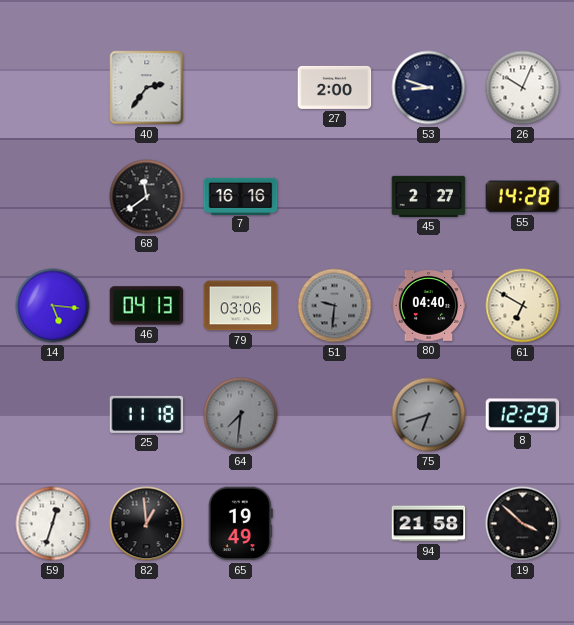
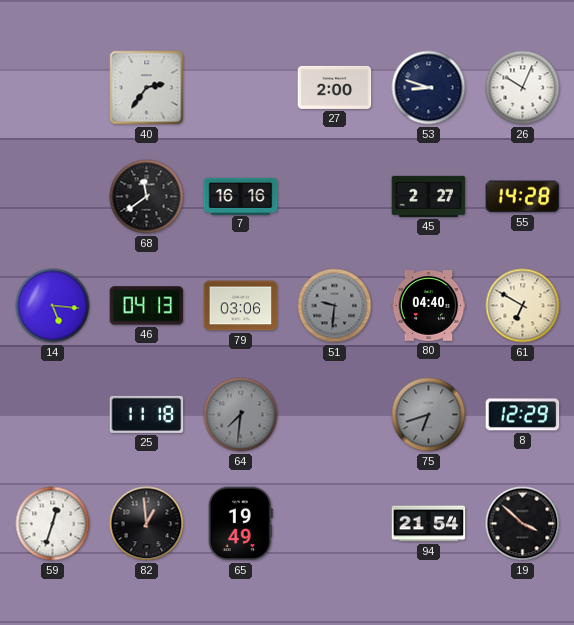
94: 21:58 -> 21:54 (429, 524)
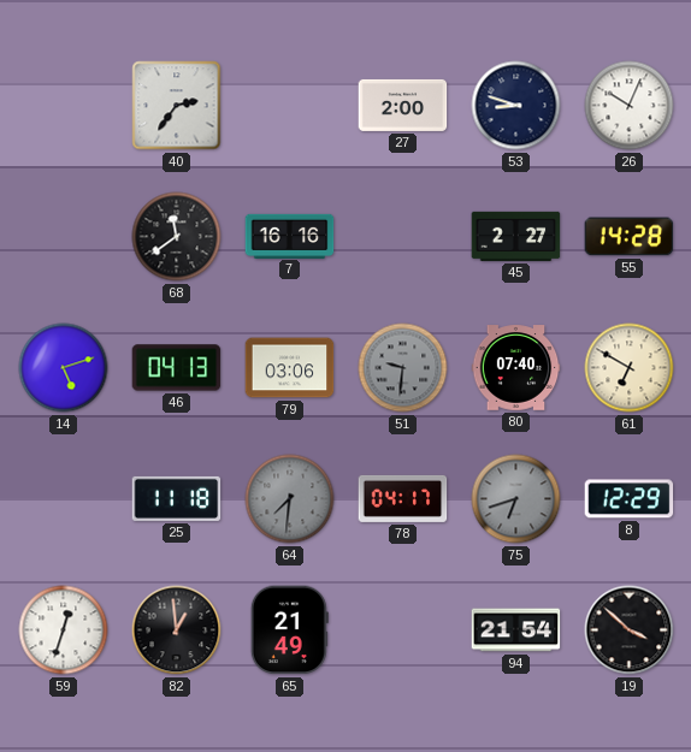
14: 5:16 -> 5:12 (64, 368)
80: 04:40 -> 07:40 (516, 368)
78: none -> 04:17 (403, 498)
65: 19:49 -> 21:49 (289, 630)
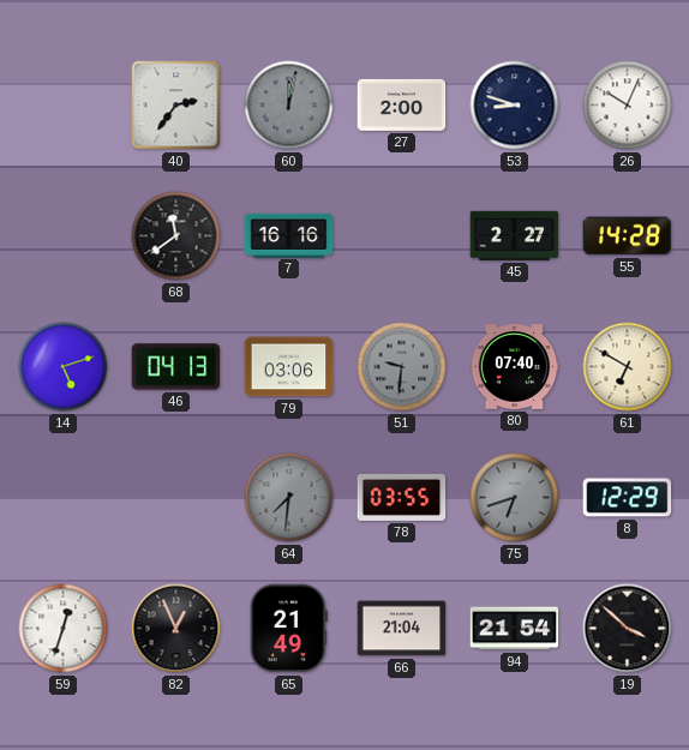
60: none -> 12:02 (289, 106)
25: 11:18 -> none (177, 498)
78: 04:17 -> 03:55 (402, 497)
82: 12:59 -> 12:56 (176, 629)
66: none -> 21:04 (402, 629)
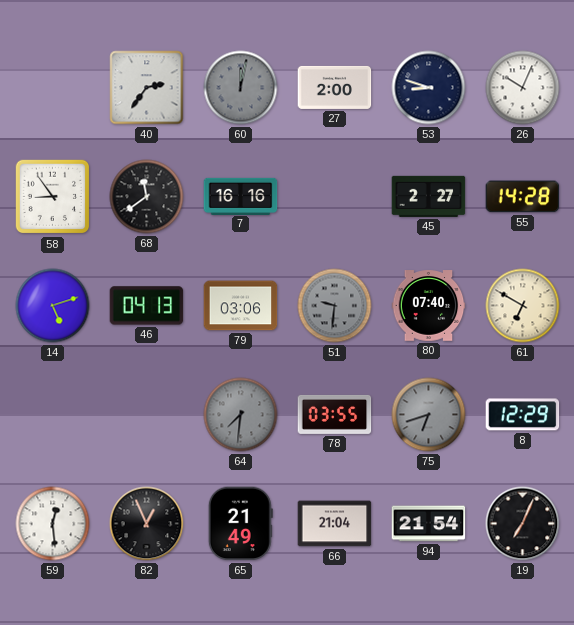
58: none -> 8:54 (53, 197)
59: 12:33 -> 12:29 (53, 524)
19: 3:52 -> 7:04 (523, 524)
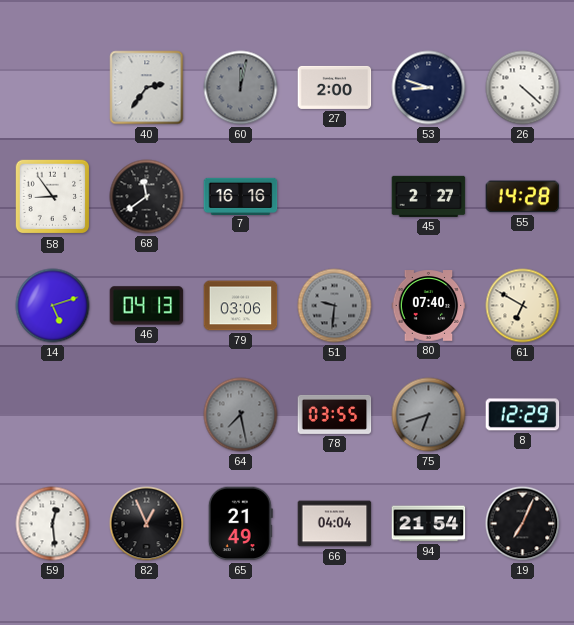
26: 10:04 -> 4:22 (523, 88)
64: 7:31 -> 7:28 (241, 415)
66: 21:04 -> 04:04 (335, 524)
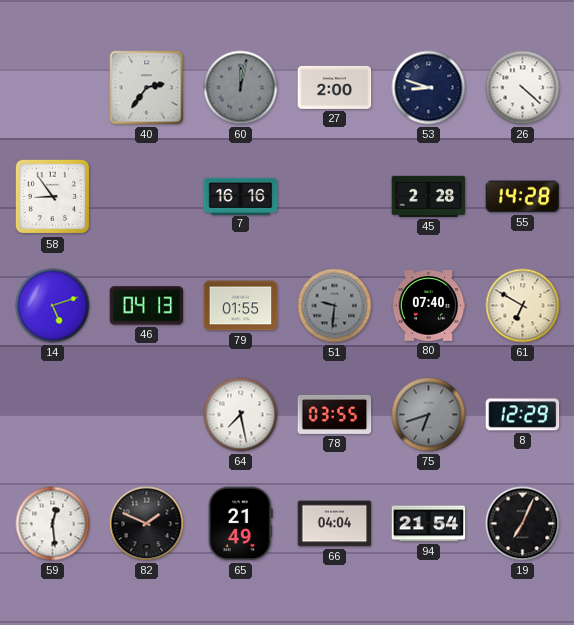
68: 11:39 -> none (147, 197)
45: 2:27 -> 2:28 (429, 196)
79: 03:06 -> 01:55 (241, 306)
64 dial: grey -> white (241, 415)
82: 12:56 -> 1:49 (147, 524)
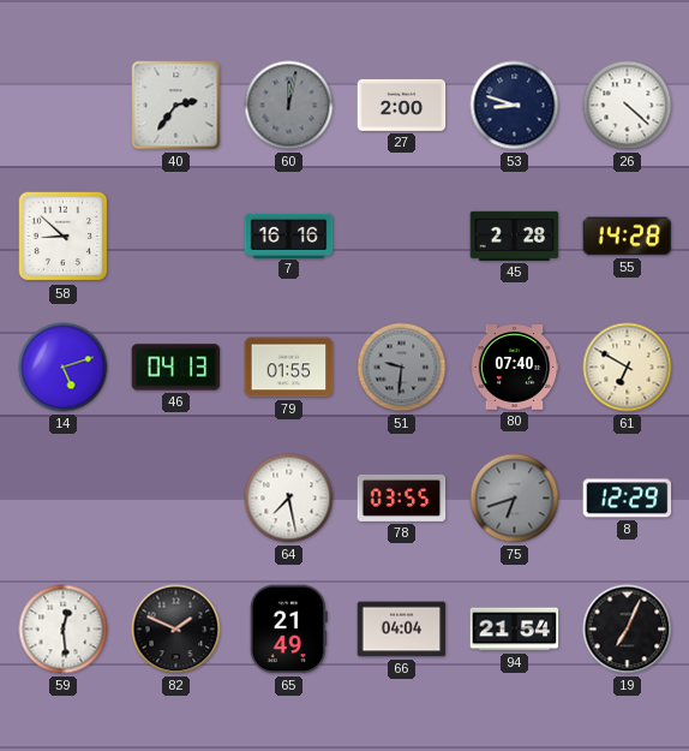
58: 8:54 -> 8:52 (64, 237)
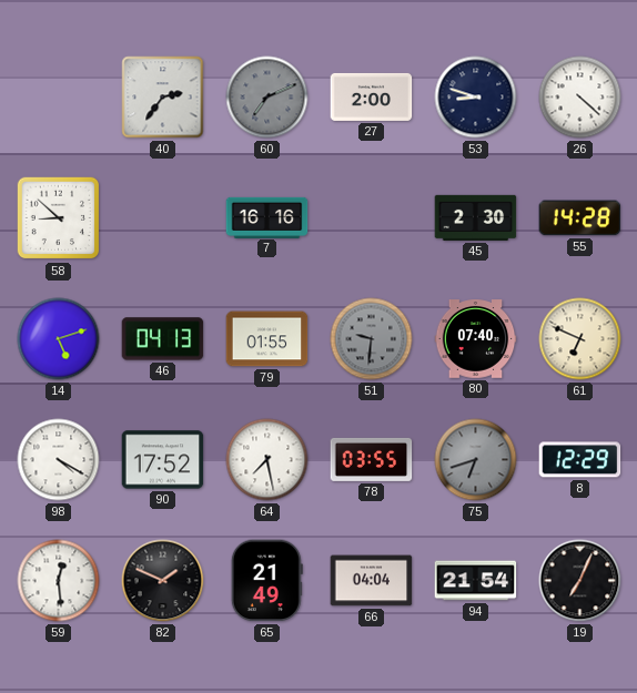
60: 12:02 -> 7:11 (267, 98)
45: 2:28 -> 2:30 (476, 217)
61: 6:50 -> 6:49 (580, 339)
98: none -> 4:20 (59, 460)
90: none -> 17:52 (163, 460)
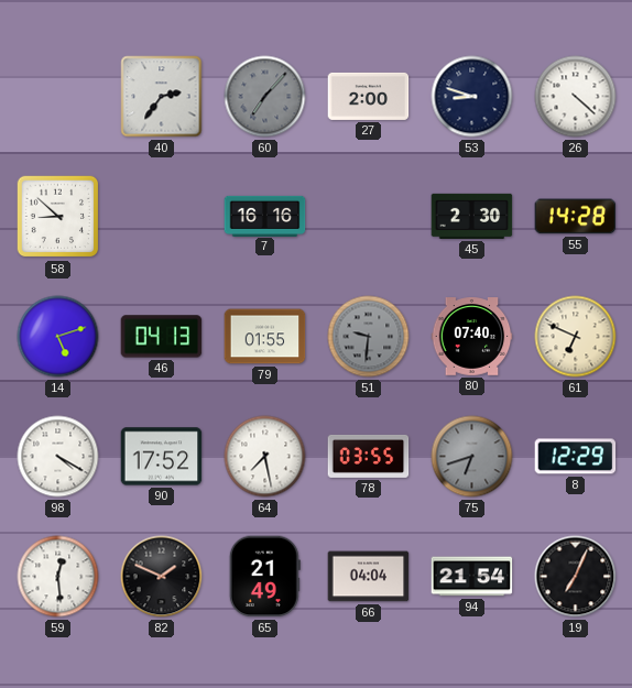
60: 7:11 -> 7:07 (265, 97)
